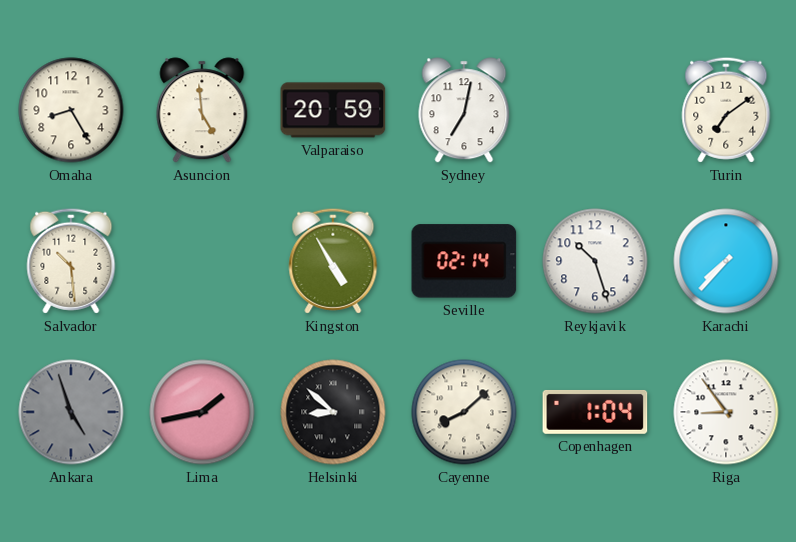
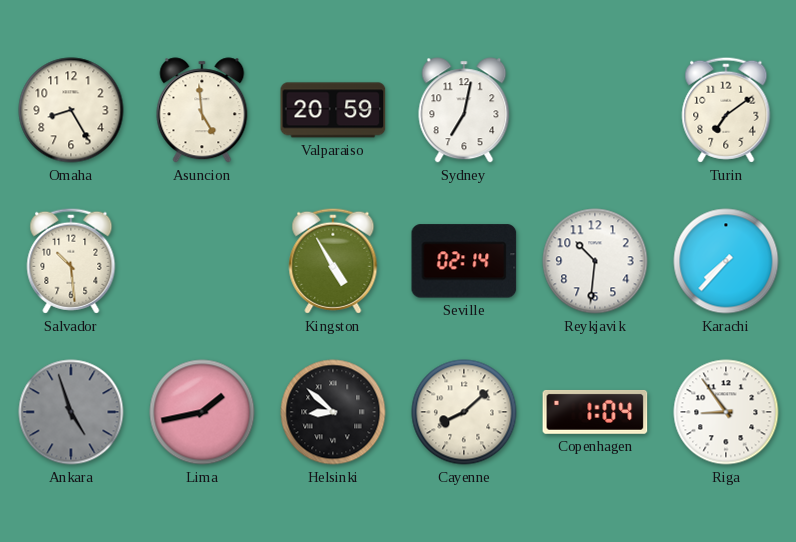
Reykjavik: 10:27 -> 10:31 (595, 261)
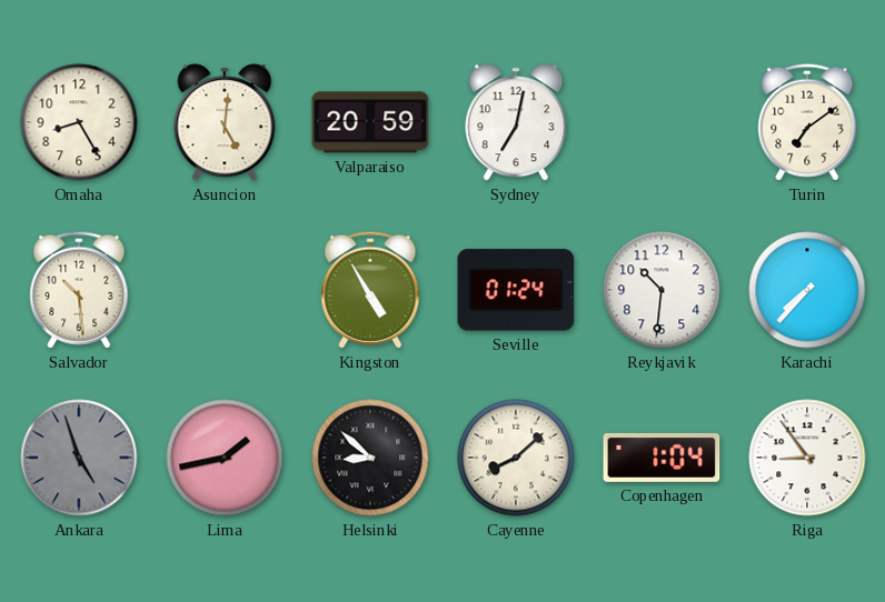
Asuncion: 4:59 -> 5:01 (225, 122)
Seville: 02:14 -> 01:24 (516, 290)
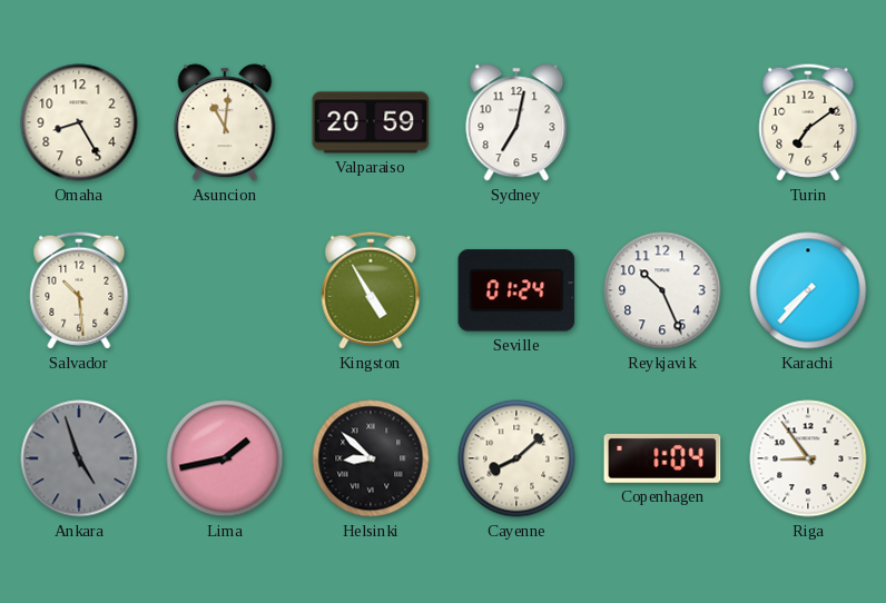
Asuncion: 5:01 -> 11:01 (225, 122)
Reykjavik: 10:31 -> 10:26 (662, 290)
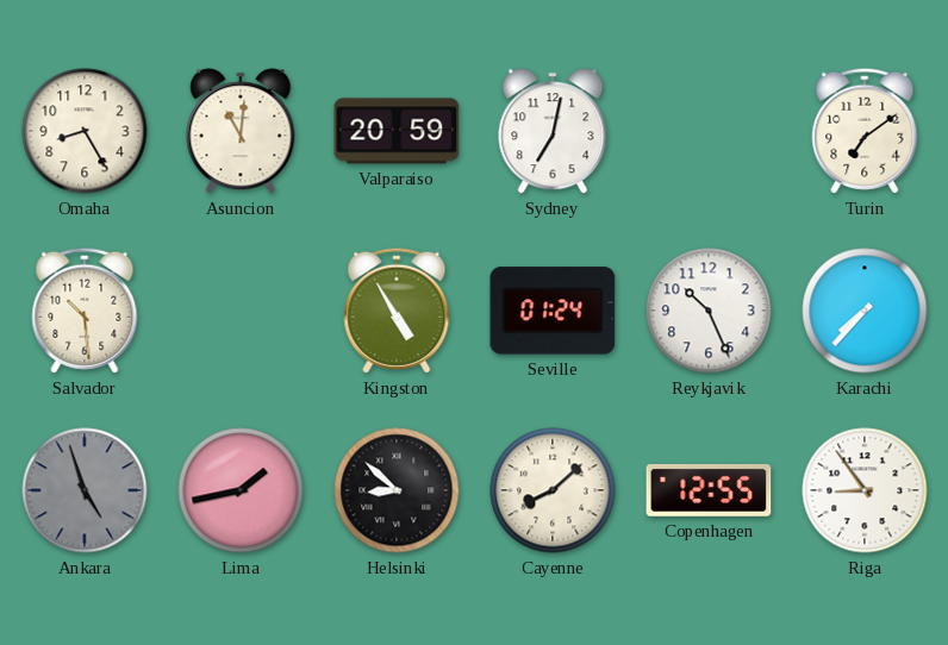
Copenhagen: 1:04 -> 12:55 (709, 490)
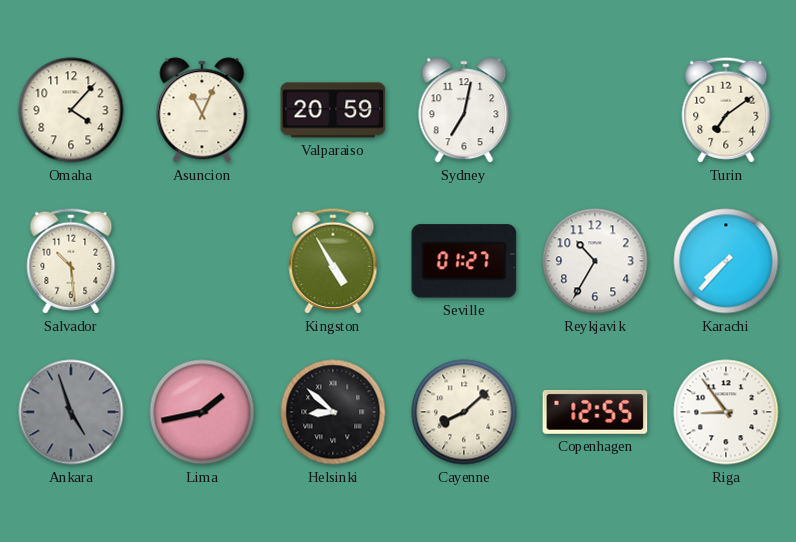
Omaha: 8:25 -> 4:07 (71, 110)
Asuncion: 11:01 -> 11:04 (202, 110)
Seville: 01:24 -> 01:27 (464, 261)
Reykjavik: 10:26 -> 10:35 (595, 261)
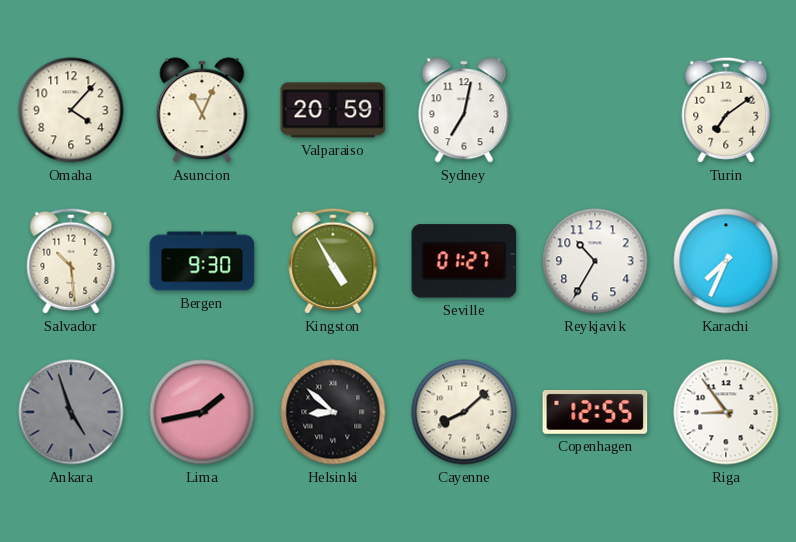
Bergen: none -> 9:30 (202, 261)
Karachi: 7:37 -> 7:34 (726, 261)
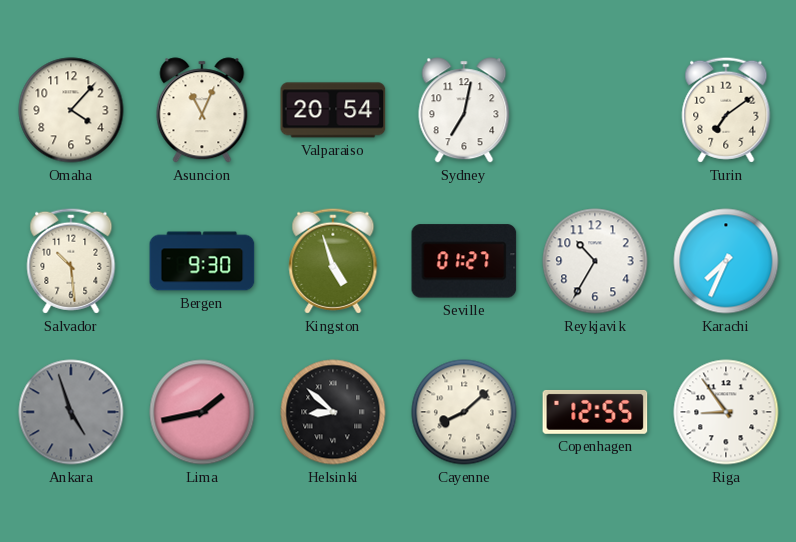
Valparaiso: 20:59 -> 20:54 (333, 110)
Kingston: 4:55 -> 4:57 (333, 261)
